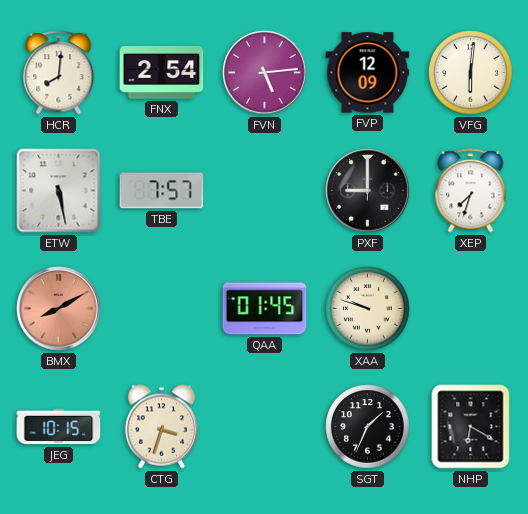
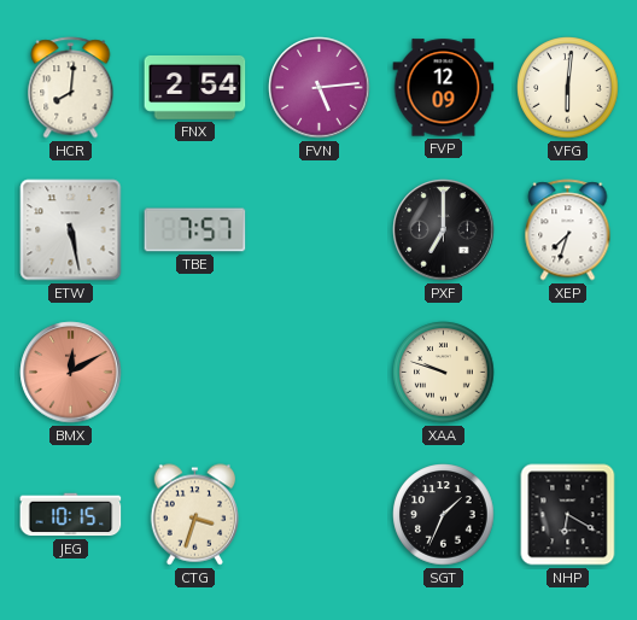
PXF: 9:00 -> 7:00 (444, 230)
BMX: 8:10 -> 12:10 (71, 373)
QAA: 01:45 -> none (265, 309)
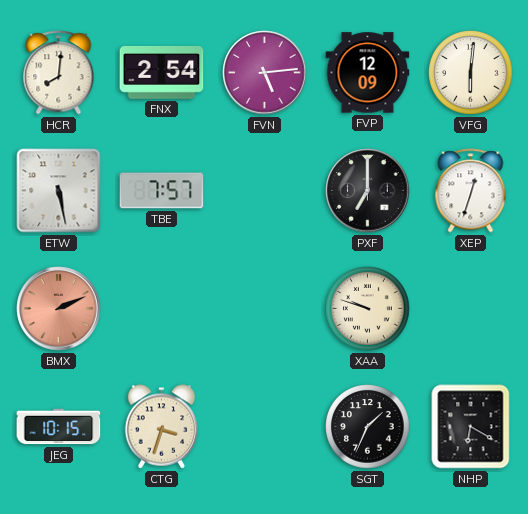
XEP: 7:33 -> 12:33 (471, 191)
BMX: 12:10 -> 2:11 (59, 309)
